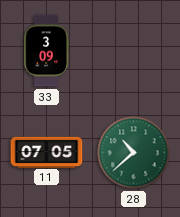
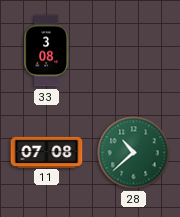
33: 3:09 -> 3:08 (47, 51)
11: 07:05 -> 07:08 (47, 152)
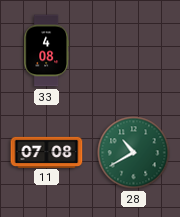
33: 3:08 -> 4:08 (47, 51)
28: 10:38 -> 10:40 (134, 153)
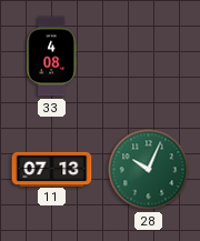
11: 07:08 -> 07:13 (52, 169)
28: 10:40 -> 10:04 (149, 170)
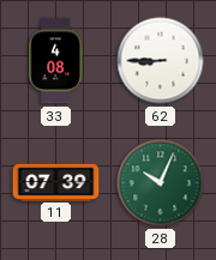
62: none -> 8:45 (161, 61)
11: 07:13 -> 07:39 (56, 182)
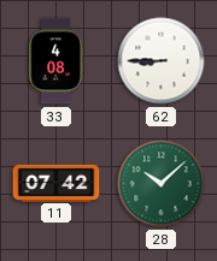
11: 07:39 -> 07:42 (57, 183)
28: 10:04 -> 10:08 (162, 184)
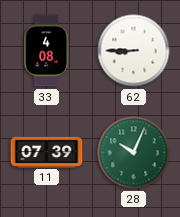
11: 07:42 -> 07:39 (47, 152)
28: 10:08 -> 10:04 (134, 153)
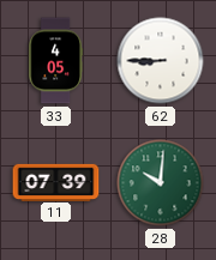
33: 4:08 -> 4:05 (56, 61)
28: 10:04 -> 10:01 (161, 183)
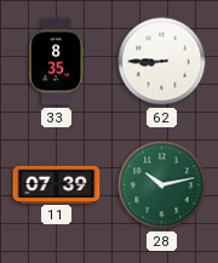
33: 4:05 -> 8:35 (57, 62)
28: 10:01 -> 10:13 (162, 185)
